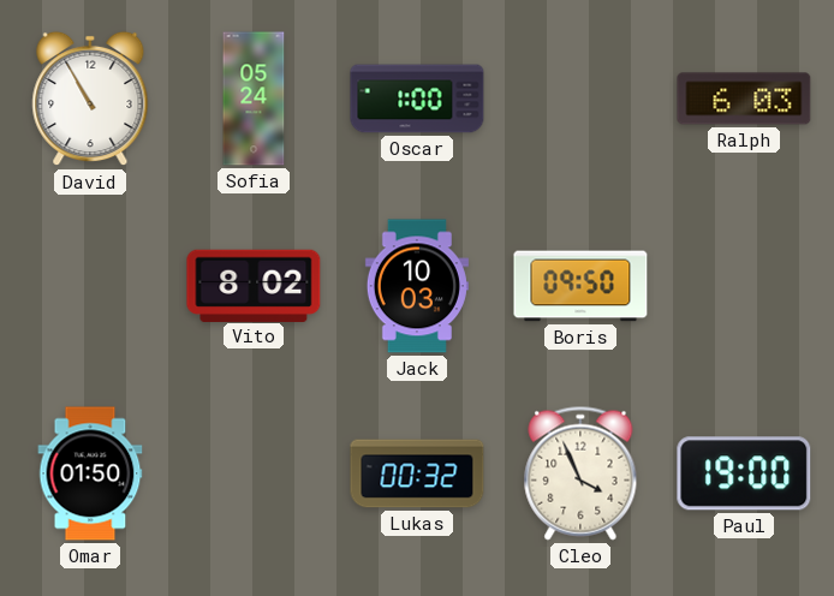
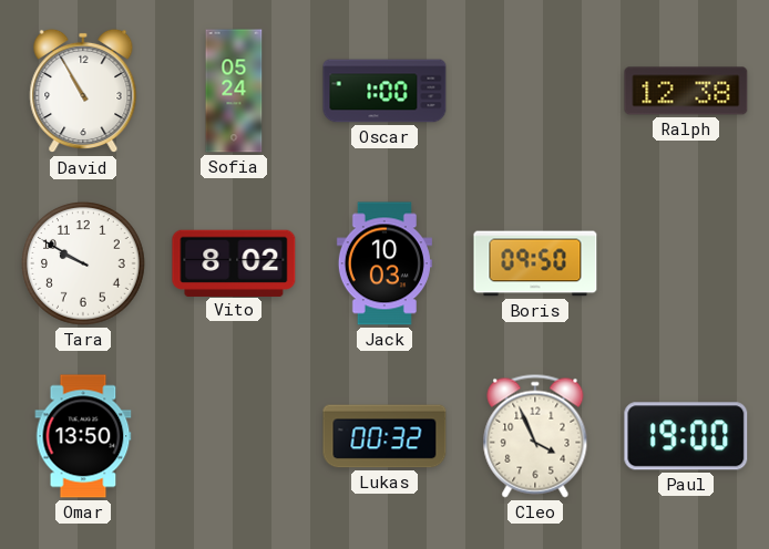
Ralph: 6:03 -> 12:38 (686, 91)
Tara: none -> 9:50 (84, 265)
Omar: 01:50 -> 13:50 (83, 436)
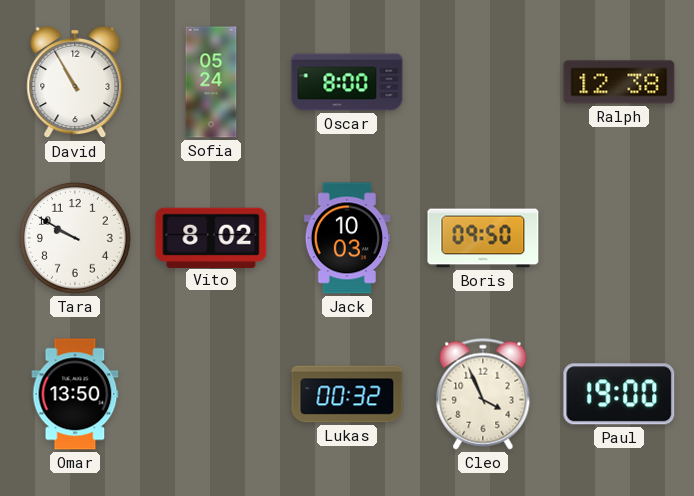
Oscar: 1:00 -> 8:00 (347, 82)
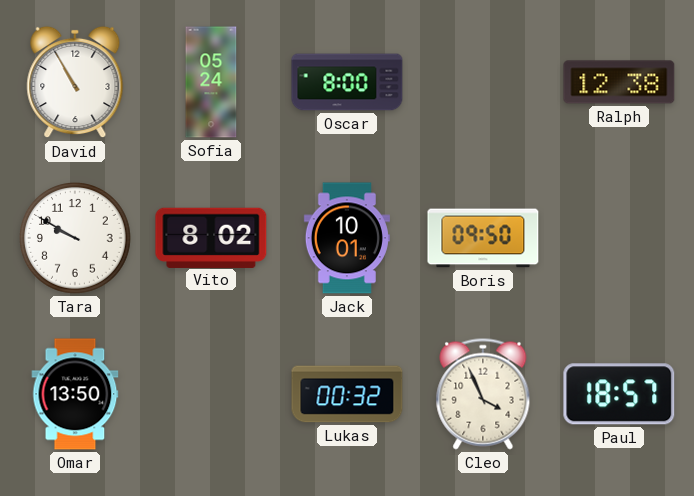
Jack: 10:03 -> 10:01 (347, 238)
Paul: 19:00 -> 18:57 (619, 394)
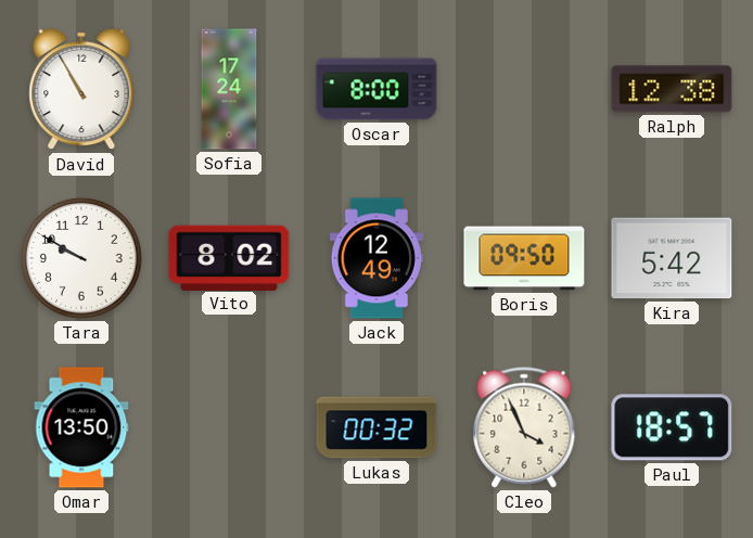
Sofia: 05:24 -> 17:24 (229, 89)
Jack: 10:01 -> 12:49 (376, 258)
Kira: none -> 5:42 (672, 258)
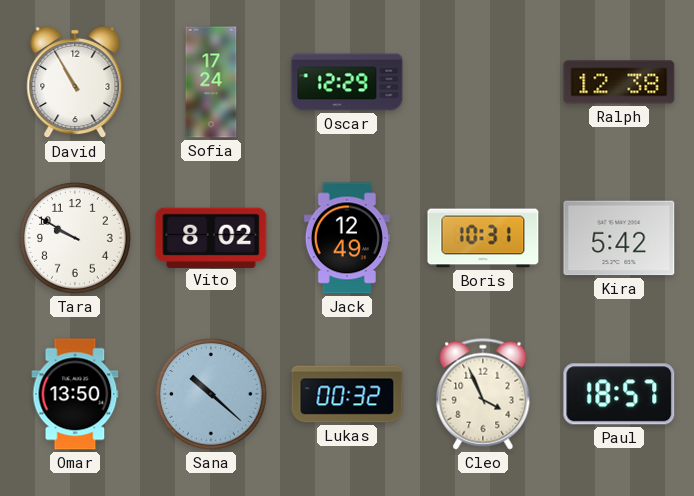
Oscar: 8:00 -> 12:29 (347, 82)
Boris: 09:50 -> 10:31 (483, 238)
Sana: none -> 10:22 (212, 395)
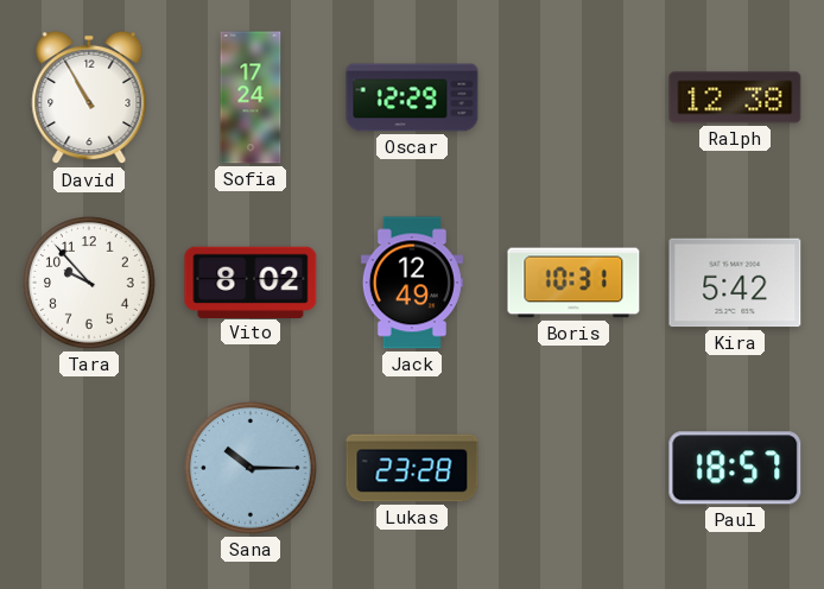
Tara: 9:50 -> 9:53 (90, 284)
Omar: 13:50 -> none (75, 394)
Sana: 10:22 -> 10:15 (252, 469)
Lukas: 00:32 -> 23:28 (412, 468)
Cleo: 3:56 -> none (483, 394)
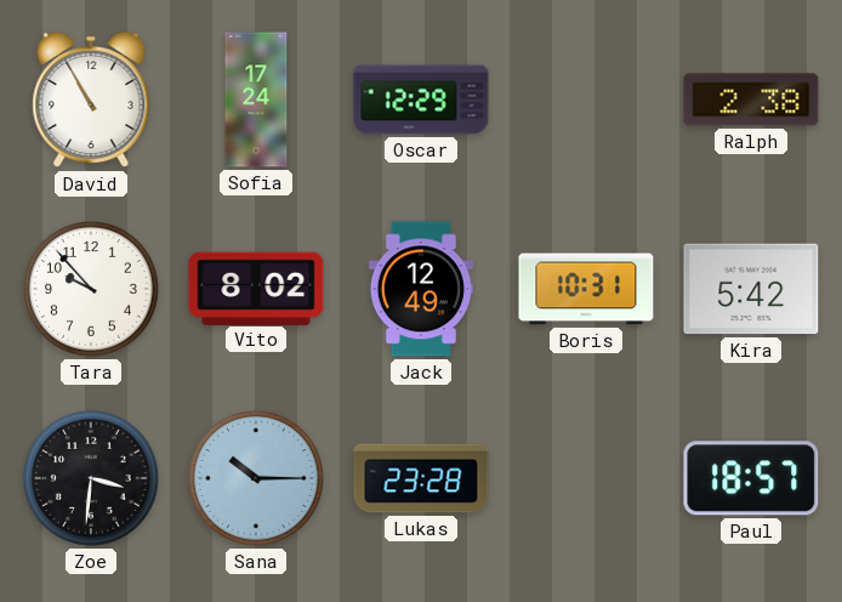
Ralph: 12:38 -> 2:38 (751, 100)
Zoe: none -> 3:31 (92, 479)
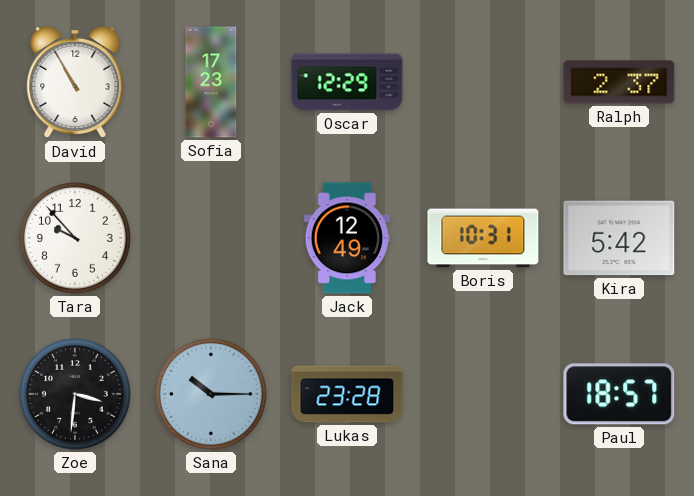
Sofia: 17:24 -> 17:23 (211, 82)
Ralph: 2:38 -> 2:37 (619, 82)
Vito: 8:02 -> none (256, 288)
